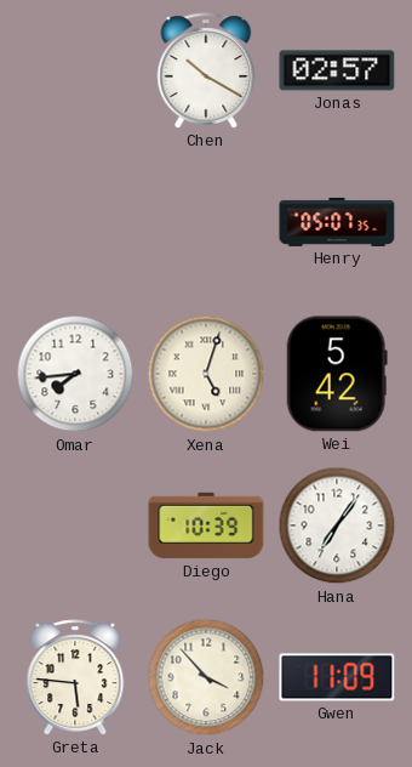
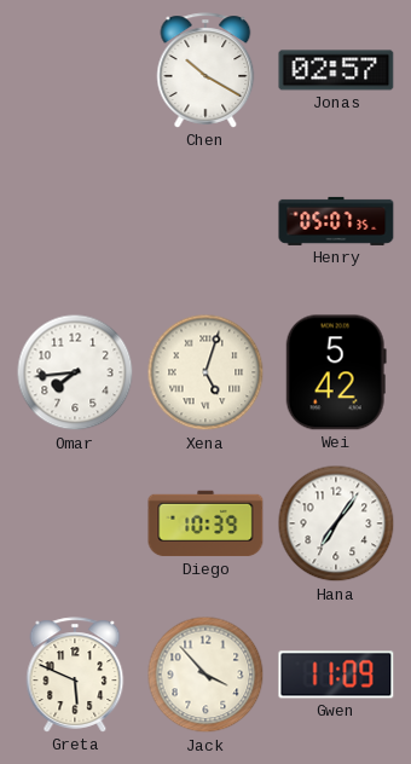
Greta: 5:46 -> 5:49 (75, 675)
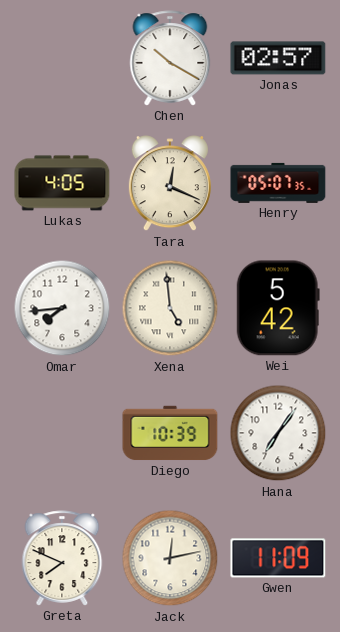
Lukas: none -> 4:05 (62, 183)
Tara: none -> 12:19 (170, 184)
Xena: 5:03 -> 4:59 (170, 308)
Greta: 5:49 -> 7:49 (62, 558)
Jack: 3:53 -> 12:13 (170, 558)
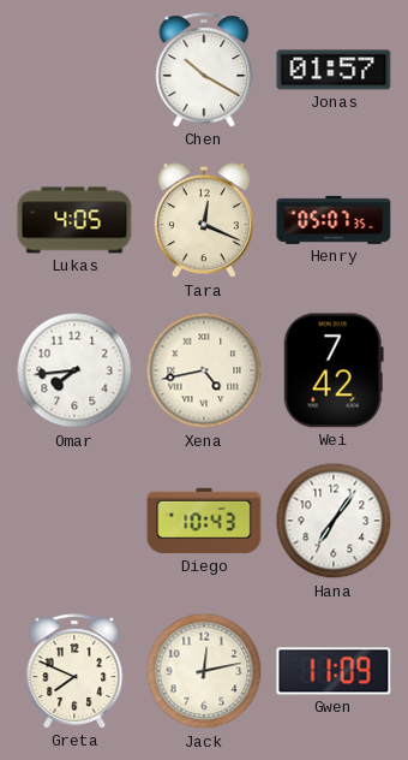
Jonas: 02:57 -> 01:57 (334, 70)
Xena: 4:59 -> 4:43 (204, 370)
Wei: 5:42 -> 7:42 (334, 370)
Diego: 10:39 -> 10:43 (204, 521)
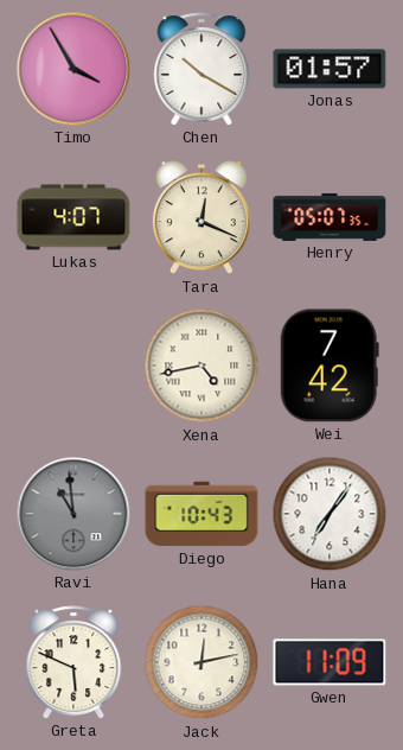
Timo: none -> 3:55 (73, 69)
Lukas: 4:05 -> 4:07 (73, 217)
Omar: 7:44 -> none (74, 370)
Ravi: none -> 10:59 (73, 514)
Greta: 7:49 -> 5:49 (73, 662)
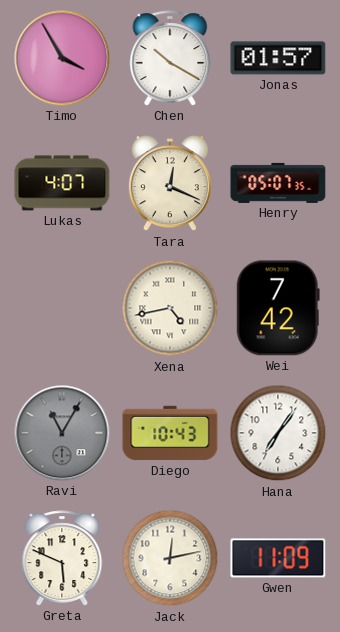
Ravi: 10:59 -> 11:05 (62, 433)
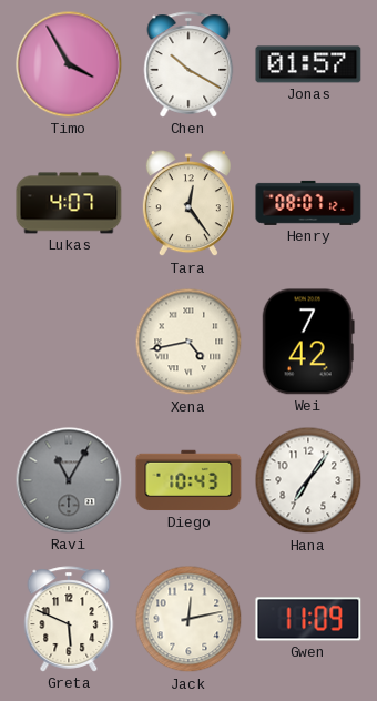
Tara: 12:19 -> 12:24 (188, 204)
Henry: 05:07 -> 08:07 (308, 203)
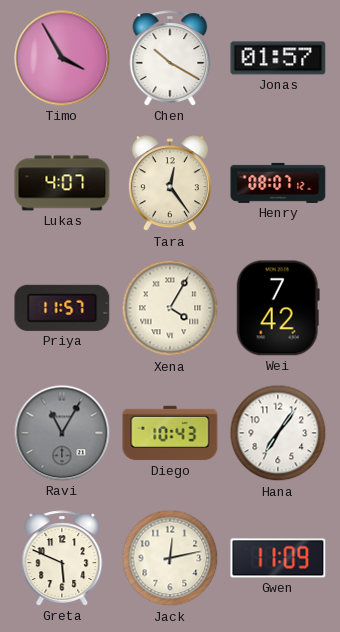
Priya: none -> 11:57 (62, 308)
Xena: 4:43 -> 4:05 (170, 308)
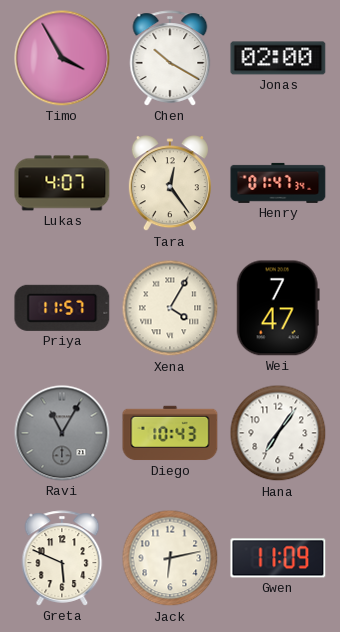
Jonas: 01:57 -> 02:00 (278, 58)
Henry: 08:07 -> 01:47 (278, 183)
Wei: 7:42 -> 7:47 (278, 308)
Jack: 12:13 -> 6:13 (170, 558)
